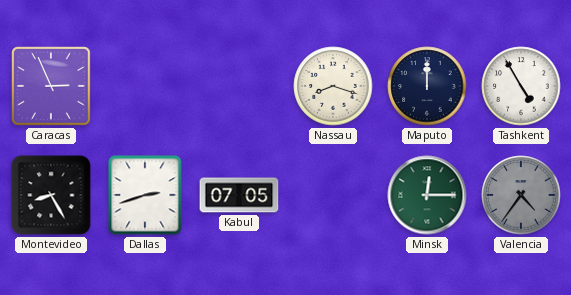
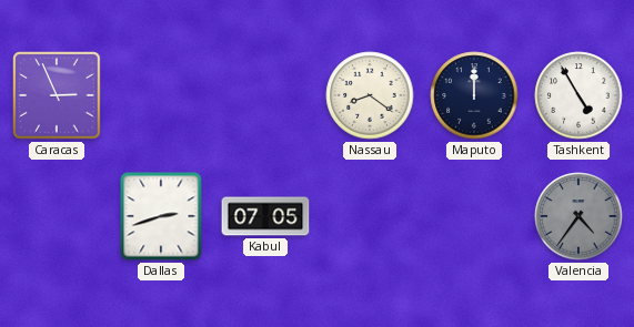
Nassau: 8:18 -> 8:21 (370, 95)
Montevideo: 8:25 -> none (51, 195)
Minsk: 12:15 -> none (427, 195)
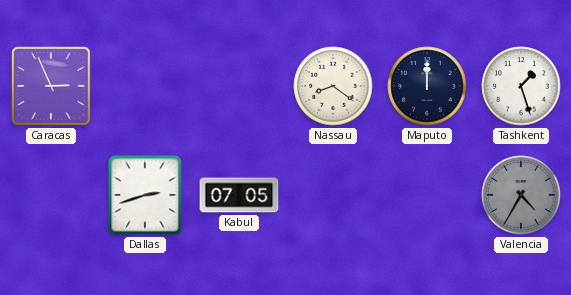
Tashkent: 4:55 -> 1:27 (521, 86)
Valencia: 4:36 -> 4:35 (521, 195)
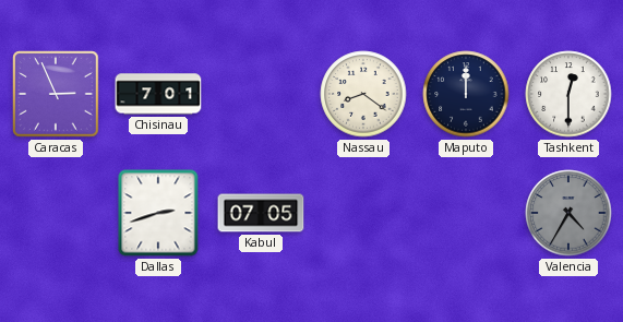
Chisinau: none -> 7:01 (158, 94)
Tashkent: 1:27 -> 12:30 (568, 94)
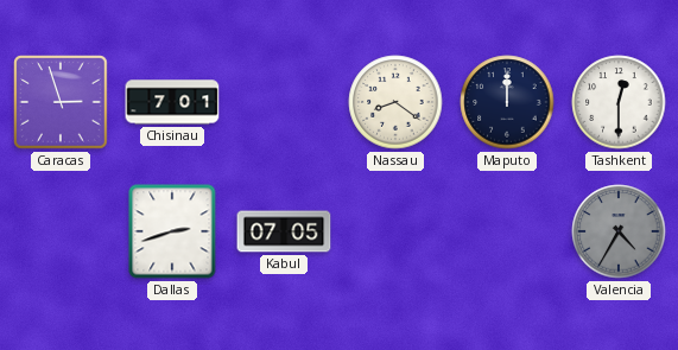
Caracas: 2:56 -> 2:57 (61, 102)
